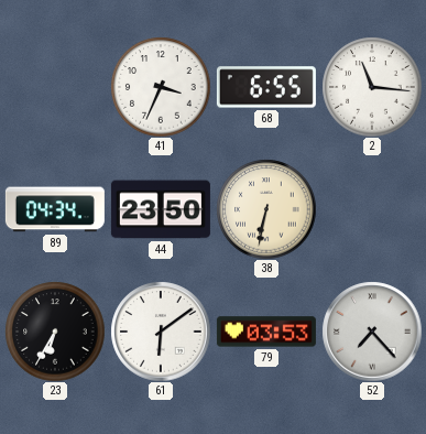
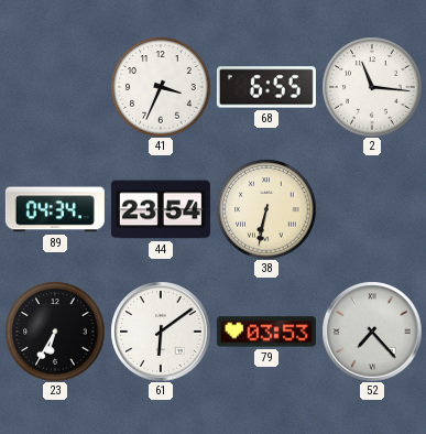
44: 23:50 -> 23:54 (161, 209)
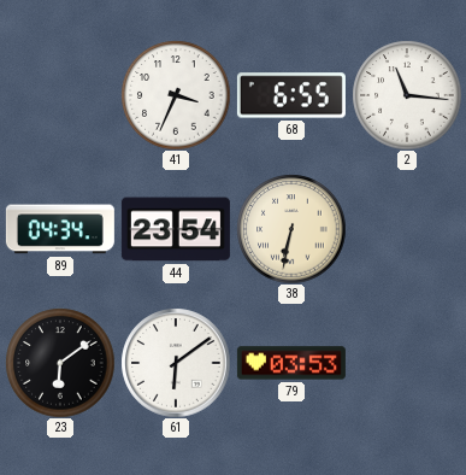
23: 6:35 -> 6:09 (60, 363)
52: 7:23 -> none (372, 332)
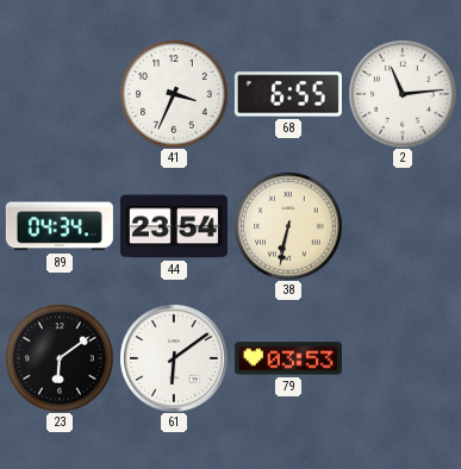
2: 11:16 -> 11:14 (403, 94)
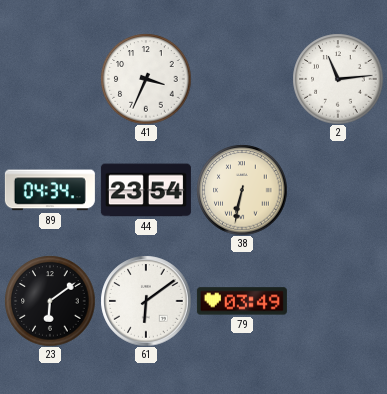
68: 6:55 -> none (288, 94)
79: 03:53 -> 03:49 (242, 301)
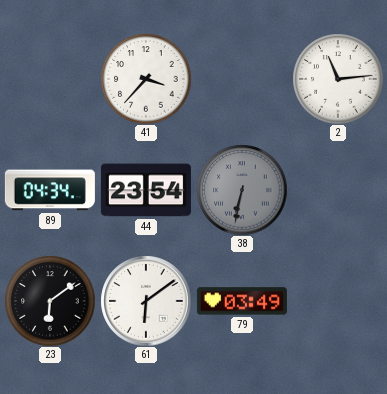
41: 3:34 -> 3:37 (146, 79)
38 dial: cream -> grey (242, 190)
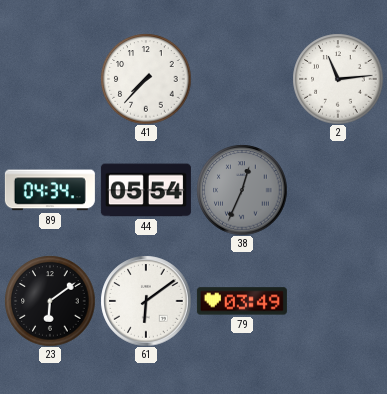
41: 3:37 -> 7:37 (146, 79)
44: 23:54 -> 05:54 (146, 190)
38: 6:32 -> 12:34 (242, 190)
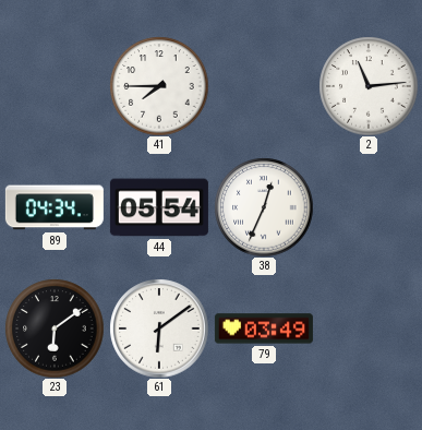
41: 7:37 -> 7:45 (159, 86)
38 dial: grey -> white (264, 207)
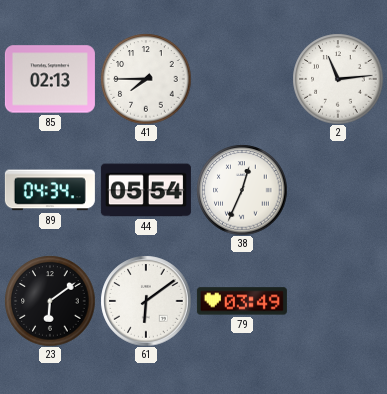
85: none -> 02:13 (50, 79)
